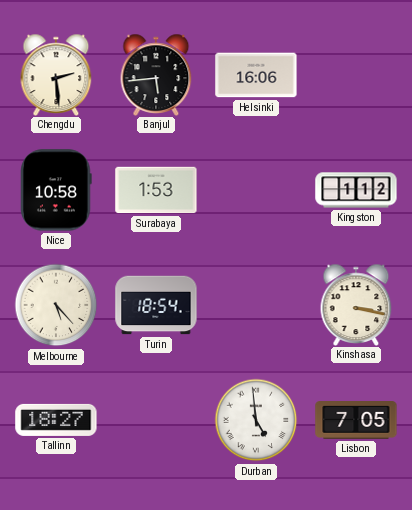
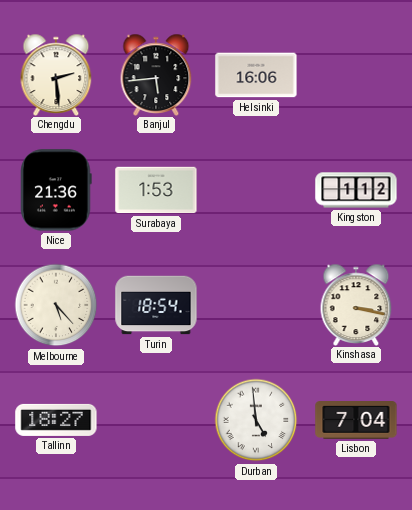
Nice: 10:58 -> 21:36 (56, 190)
Lisbon: 7:05 -> 7:04 (356, 421)
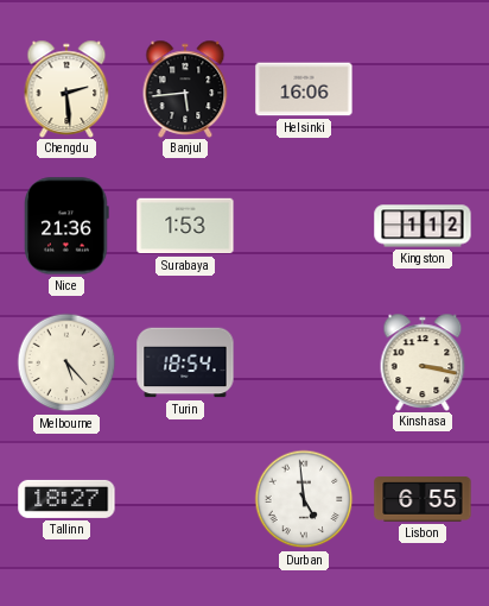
Lisbon: 7:04 -> 6:55 (423, 500)
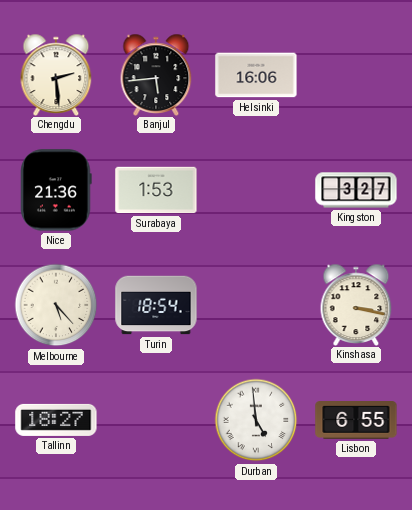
Kingston: 1:12 -> 3:27 (356, 190)
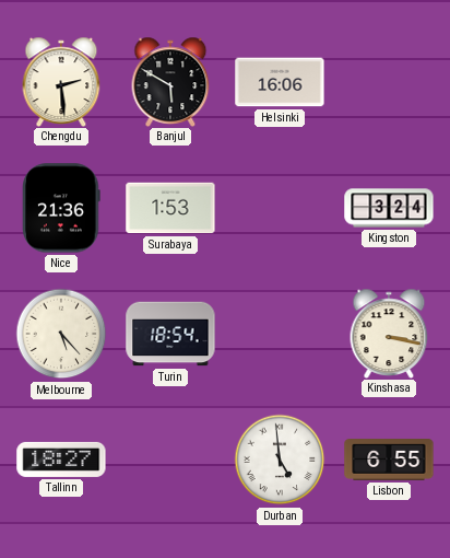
Banjul: 5:44 -> 5:50 (170, 81)
Kingston: 3:27 -> 3:24 (389, 208)
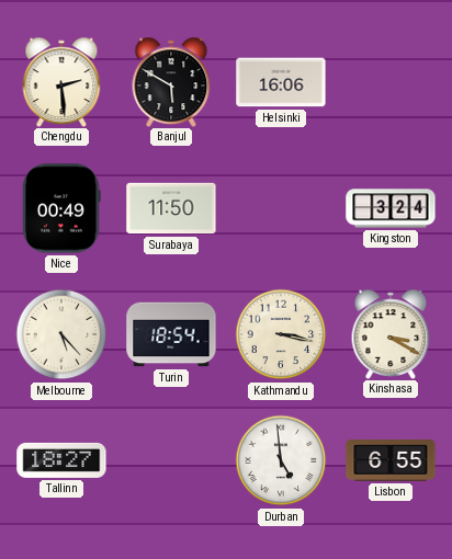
Nice: 21:36 -> 00:49 (61, 208)
Surabaya: 1:53 -> 11:50 (171, 208)
Kathmandu: none -> 3:17 (281, 334)
Kinshasa: 3:17 -> 3:20 (391, 333)
